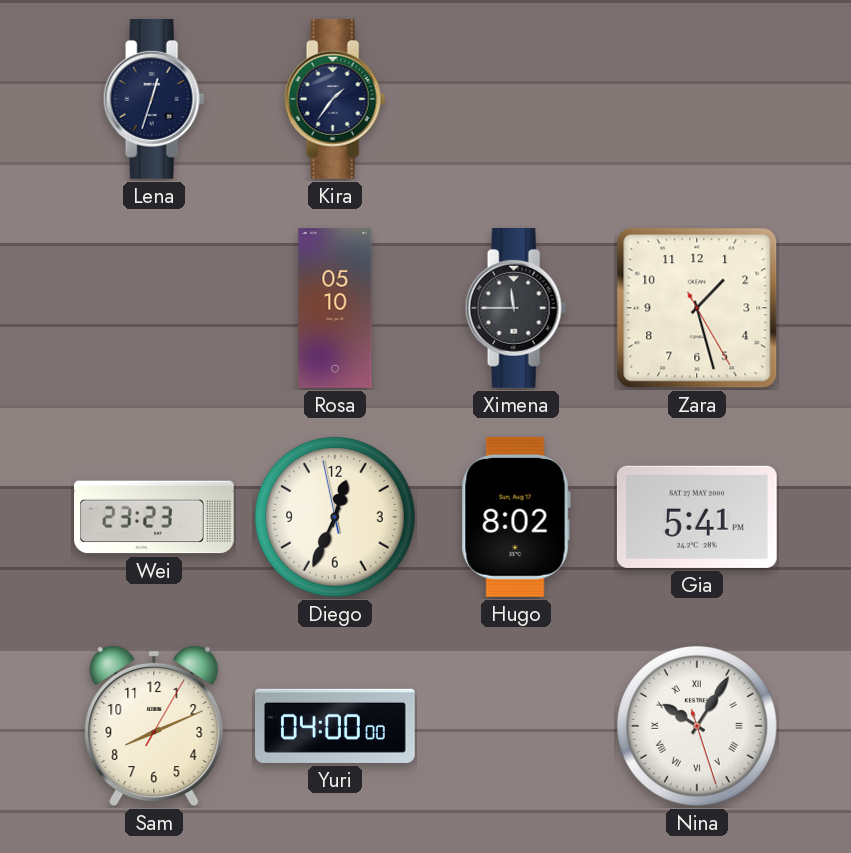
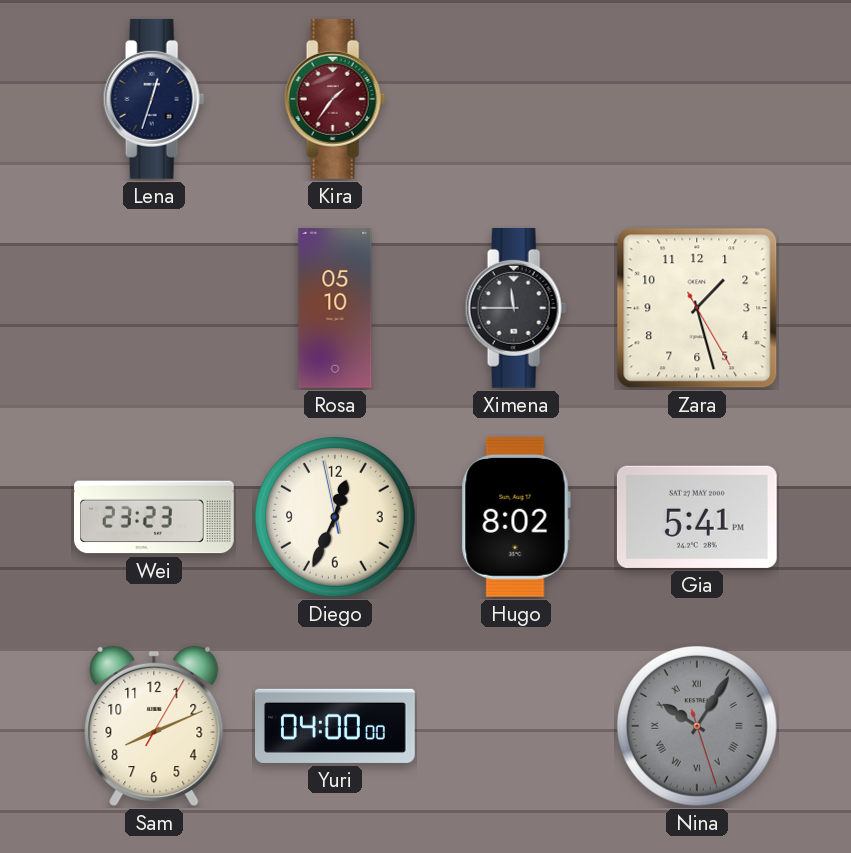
Kira dial: navy -> burgundy (335, 99)
Nina dial: white -> grey (697, 726)
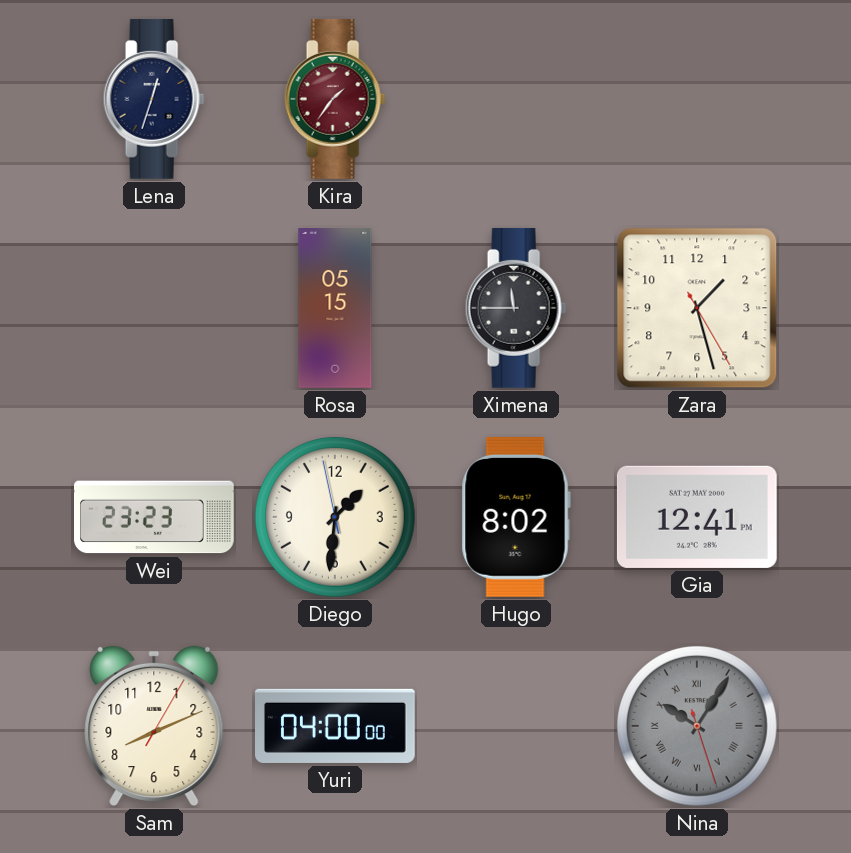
Rosa: 05:10 -> 05:15 (335, 309)
Diego: 12:33 -> 1:30 (335, 517)
Gia: 5:41 -> 12:41 (697, 517)
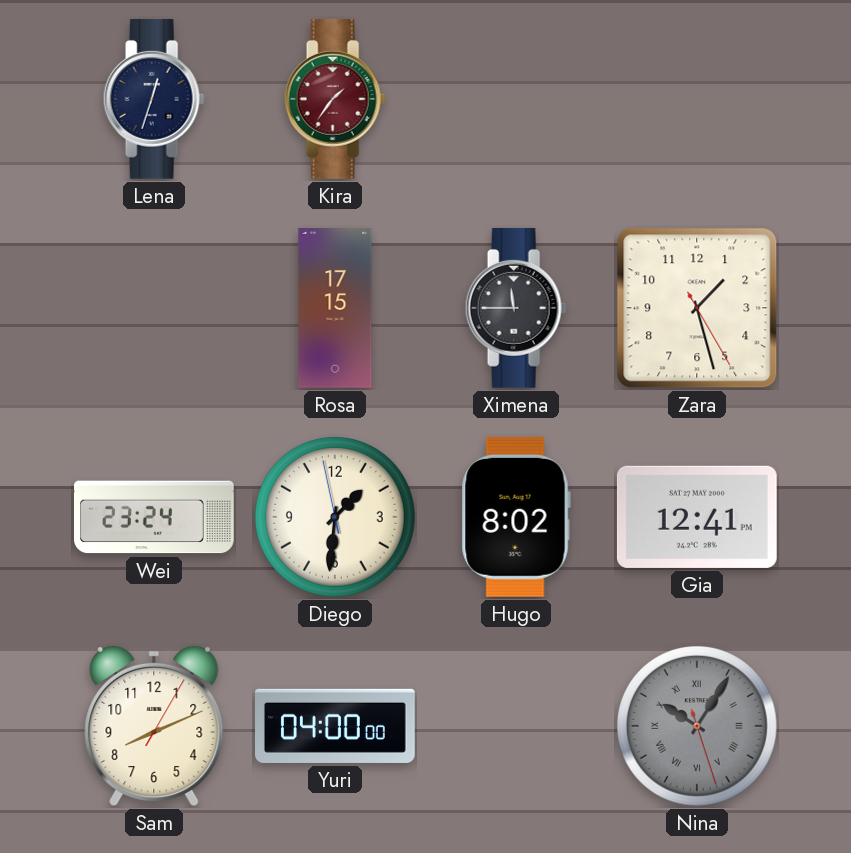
Rosa: 05:15 -> 17:15 (335, 309)
Wei: 23:23 -> 23:24 (155, 517)
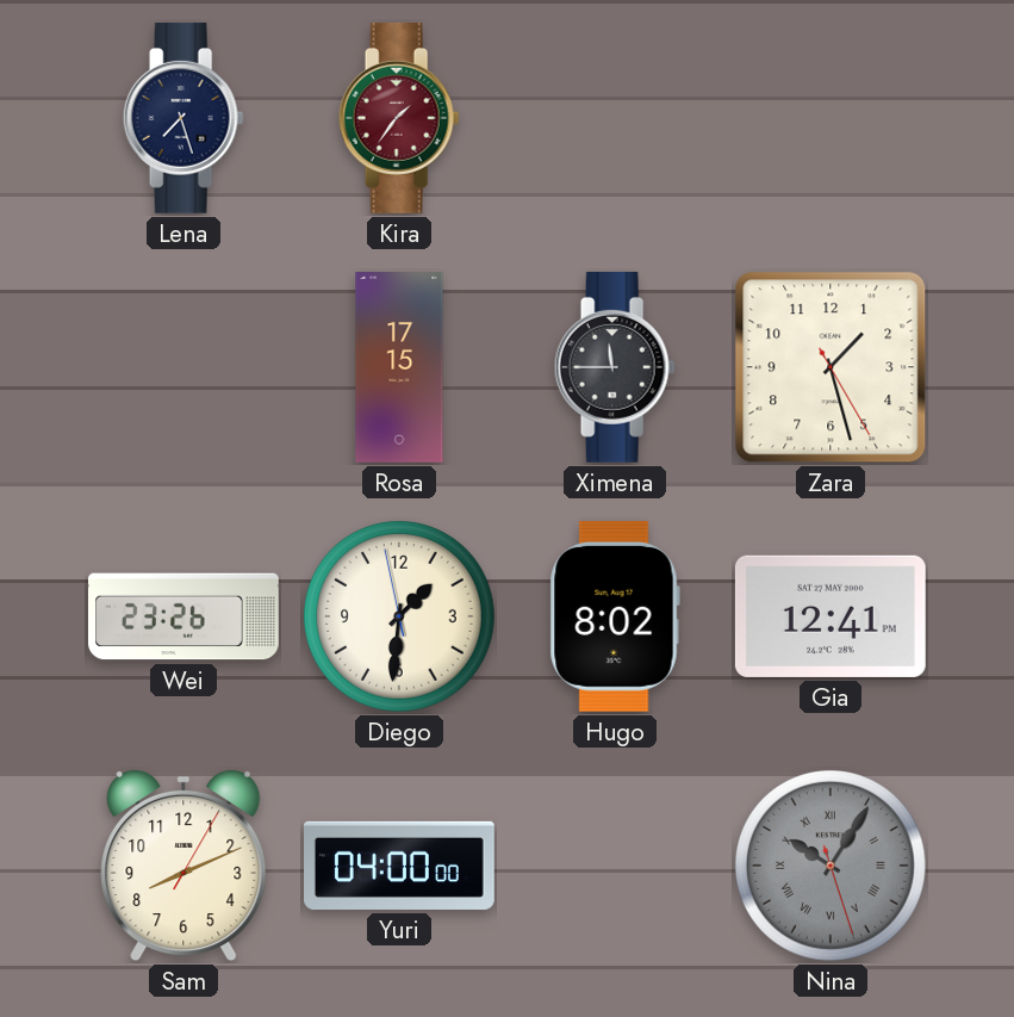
Lena: 12:33 -> 7:27 (183, 118)
Wei: 23:24 -> 23:26 (185, 616)
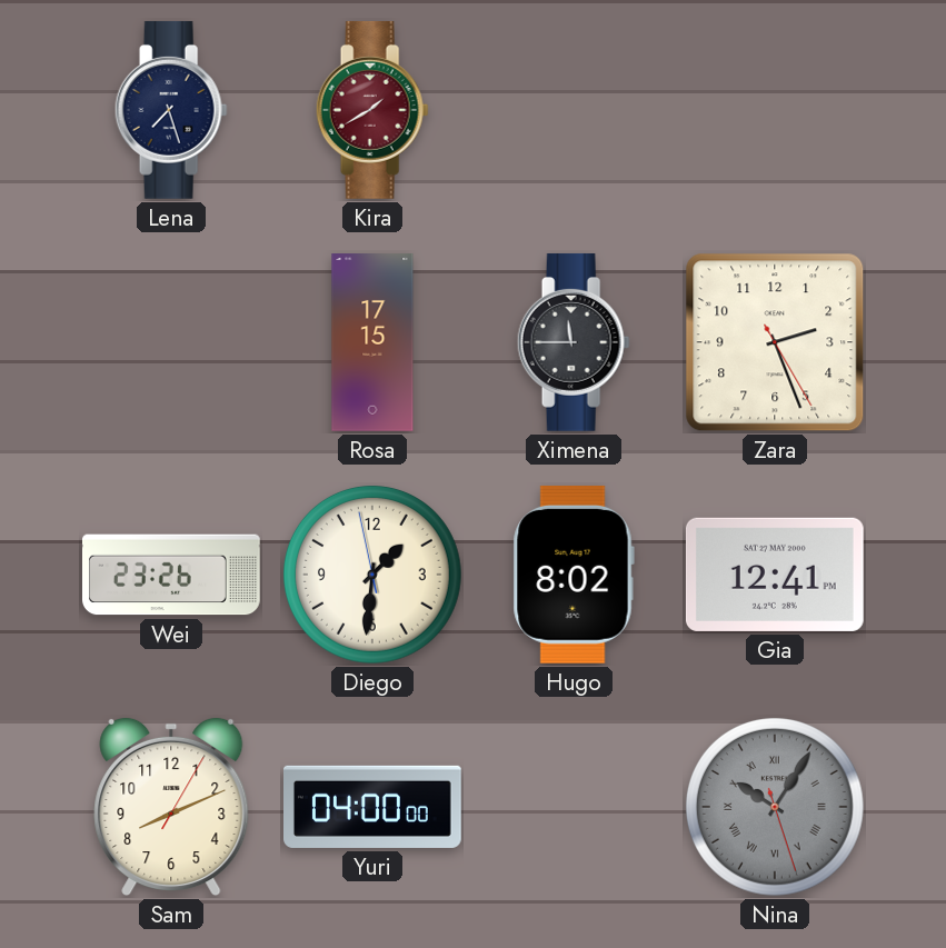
Kira: 1:36 -> 1:40 (372, 110)
Zara: 1:27 -> 2:26 (775, 342)
